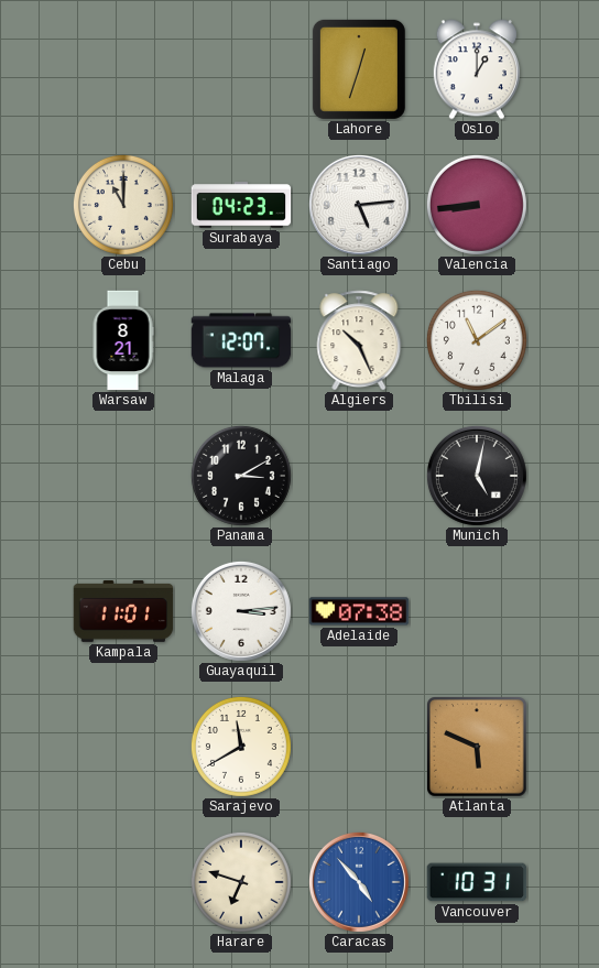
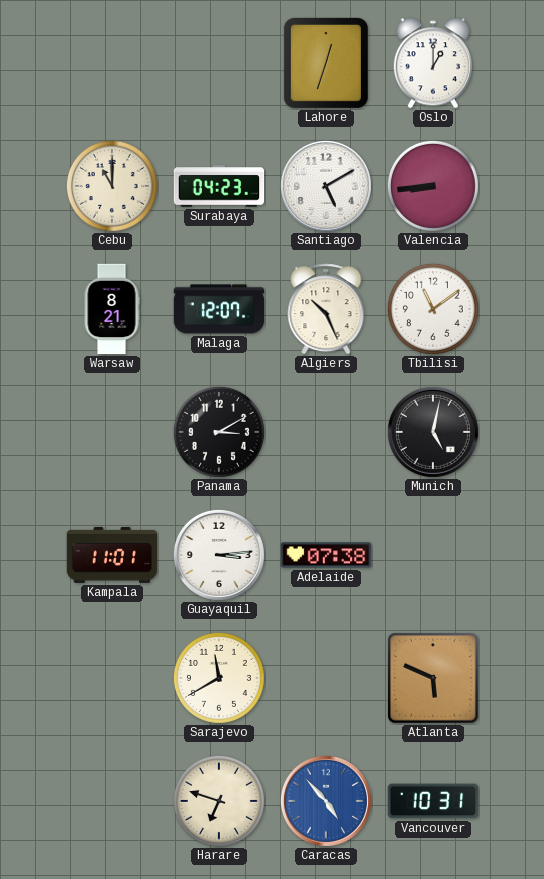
Santiago: 5:14 -> 5:10 (326, 186)
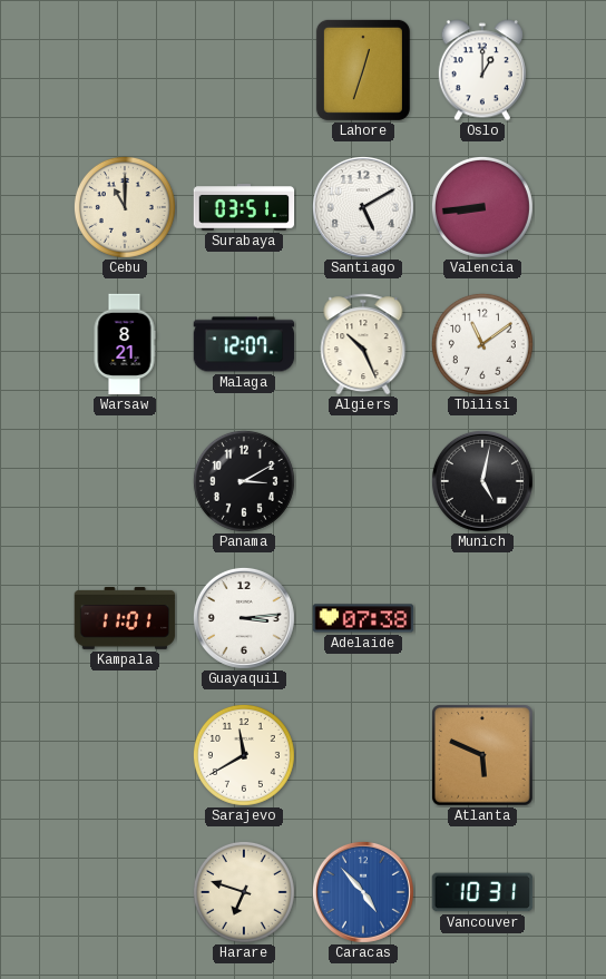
Surabaya: 04:23 -> 03:51 (244, 207)
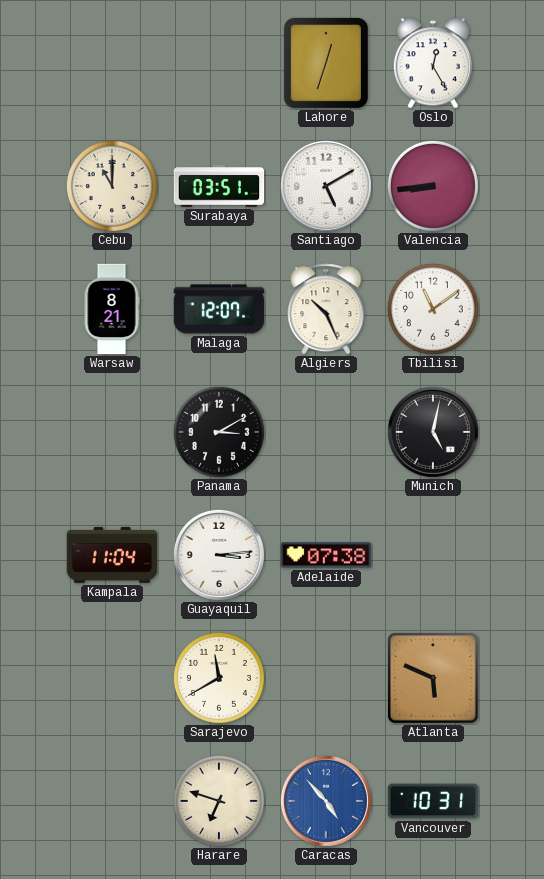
Oslo: 1:00 -> 12:25 (433, 63)
Kampala: 11:01 -> 11:04 (112, 555)
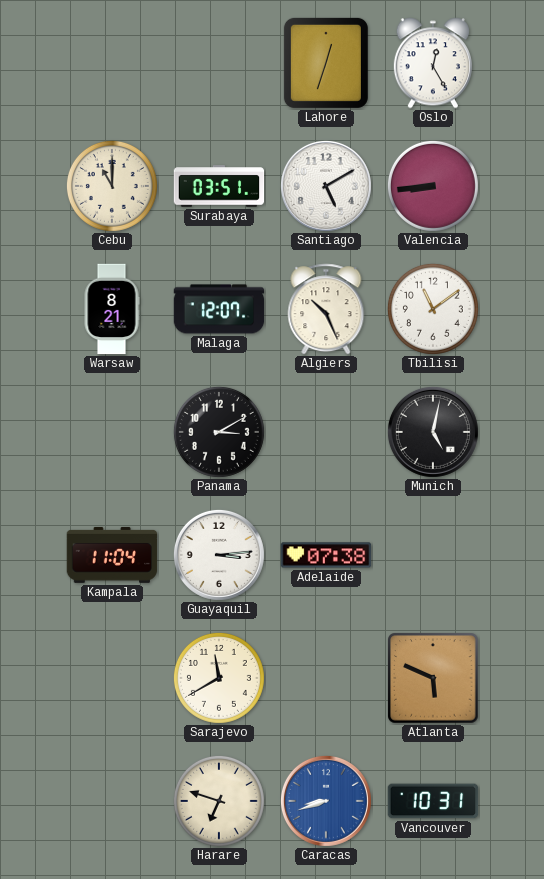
Caracas: 4:53 -> 8:42 (326, 801)
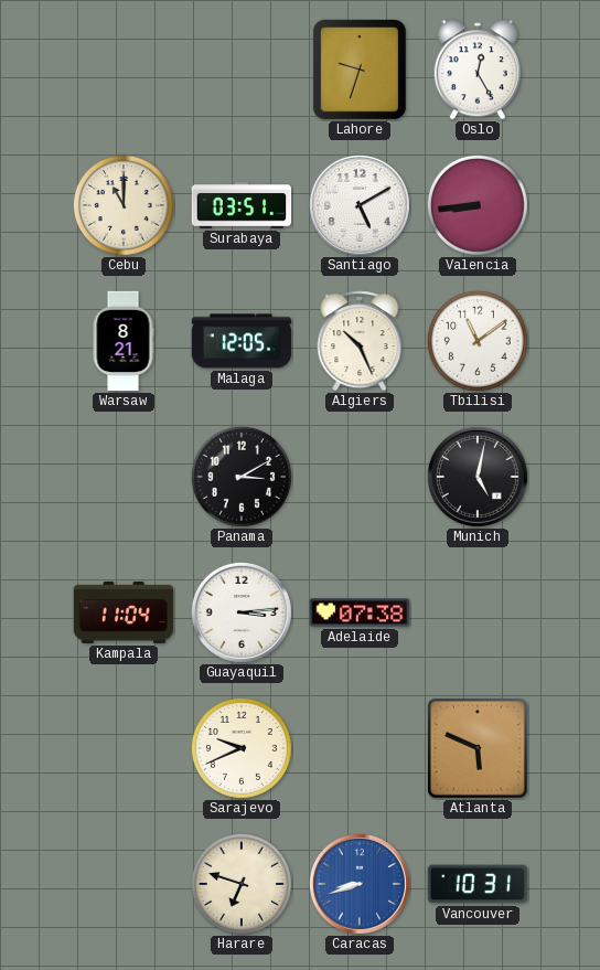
Lahore: 12:33 -> 9:33 (360, 70)
Malaga: 12:07 -> 12:05 (242, 341)
Sarajevo: 11:40 -> 9:41 (242, 748)
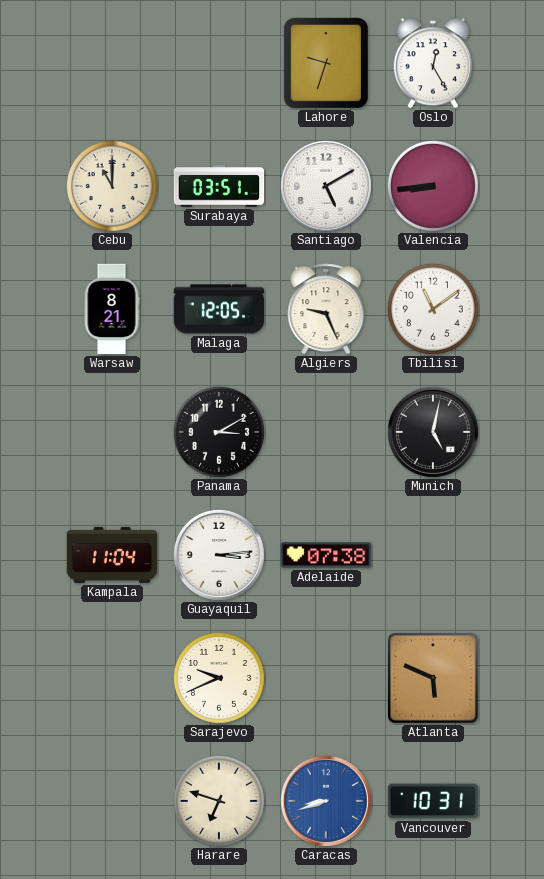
Algiers: 10:26 -> 9:26 (326, 309)
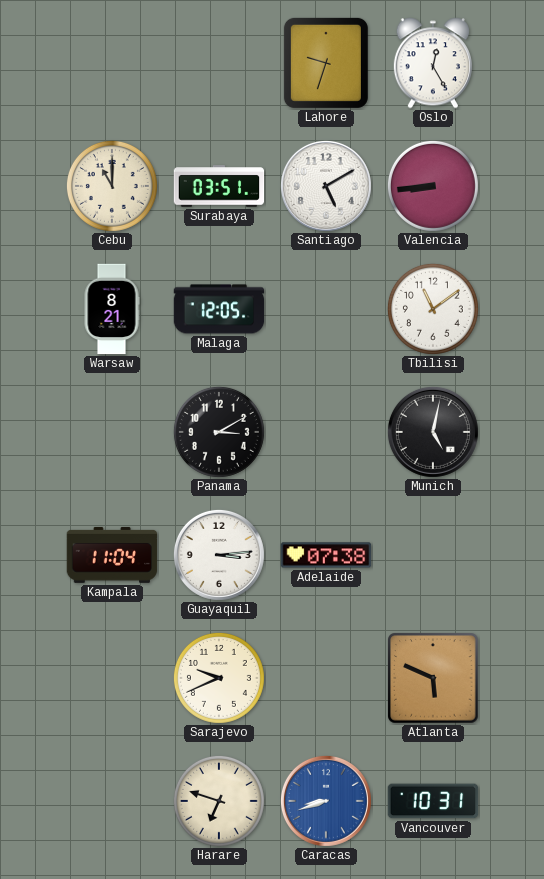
Algiers: 9:26 -> none (326, 309)
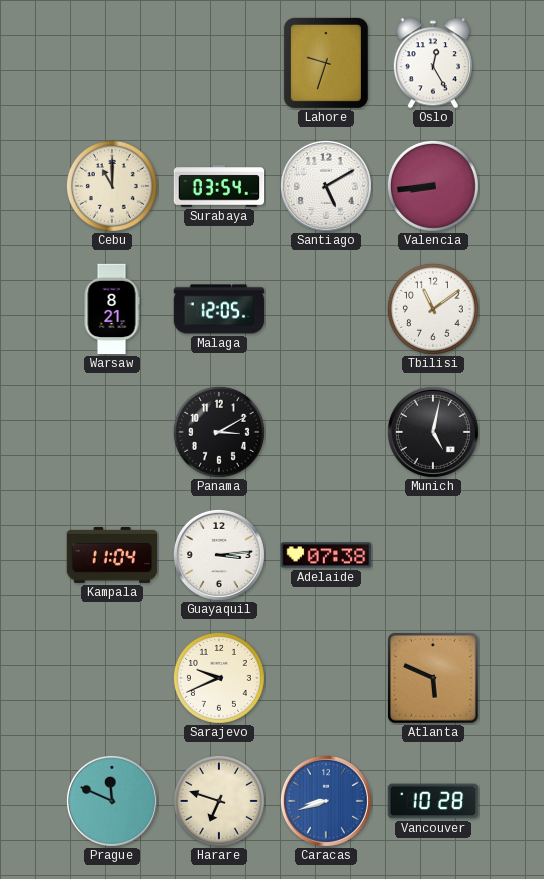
Surabaya: 03:51 -> 03:54 (219, 186)
Prague: none -> 11:49 (112, 801)
Vancouver: 10:31 -> 10:28 (433, 801)
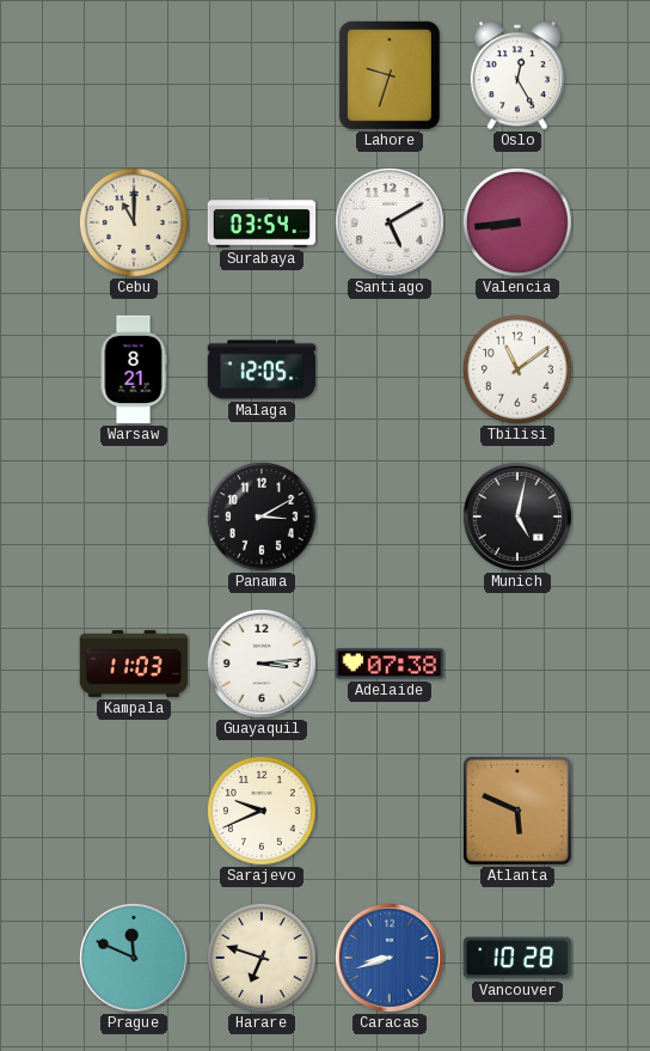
Kampala: 11:04 -> 11:03 (134, 664)
